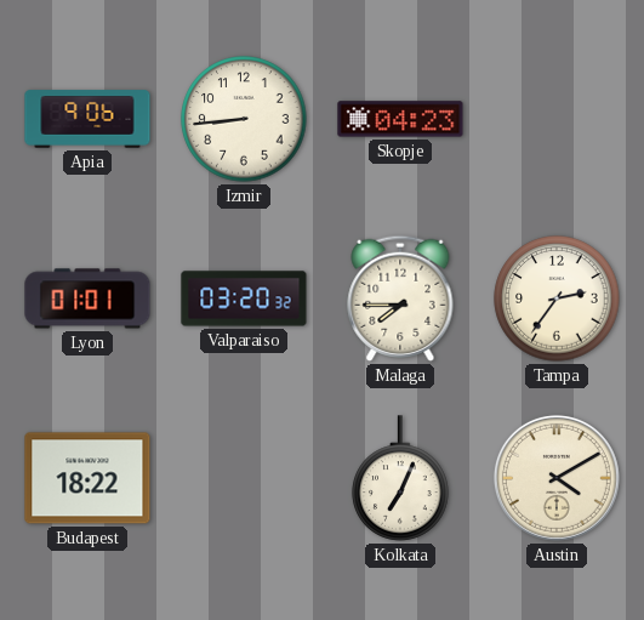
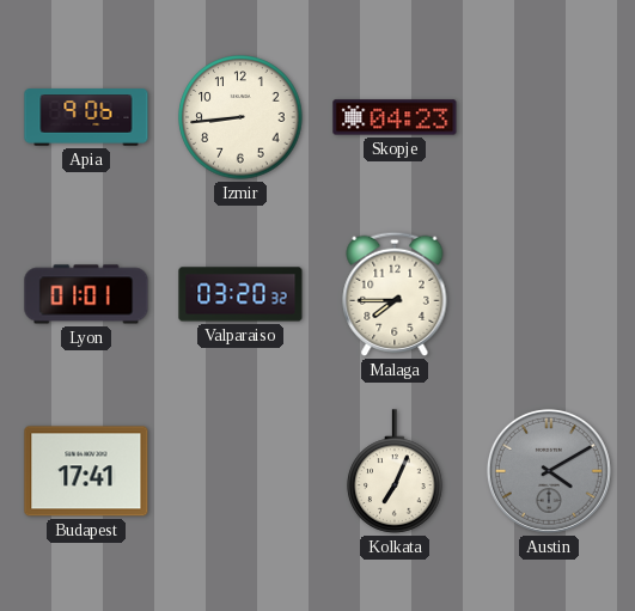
Tampa: 2:36 -> none (557, 298)
Budapest: 18:22 -> 17:41 (86, 471)
Austin dial: cream -> grey (549, 471)
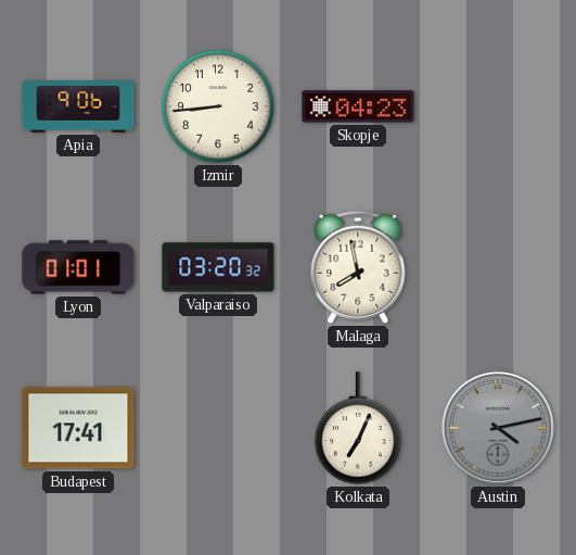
Malaga: 7:45 -> 7:58 (358, 267)
Austin: 4:10 -> 4:13 (498, 428)
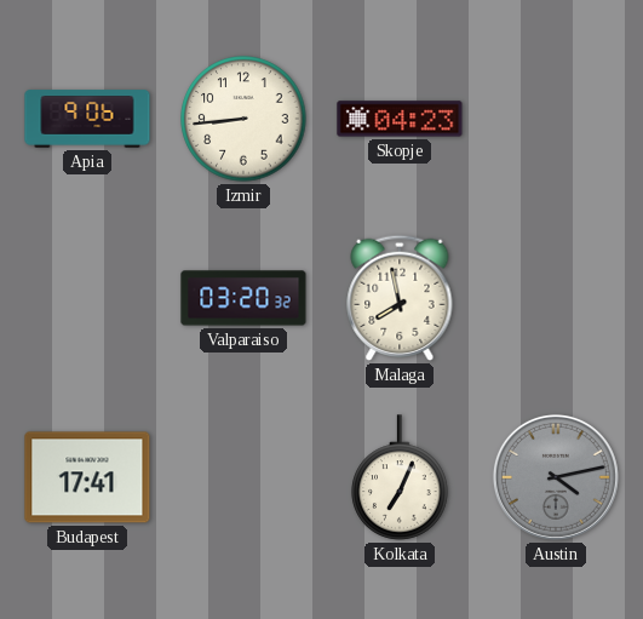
Lyon: 01:01 -> none (78, 267)
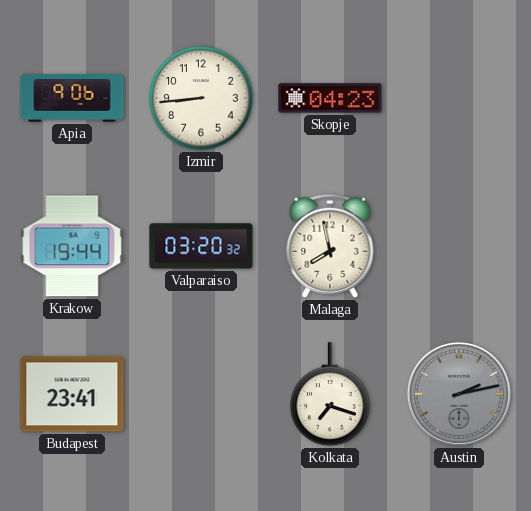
Krakow: none -> 19:44 (72, 246)
Budapest: 17:41 -> 23:41 (72, 394)
Kolkata: 7:04 -> 7:18 (330, 394)
Austin: 4:13 -> 2:13 (459, 394)
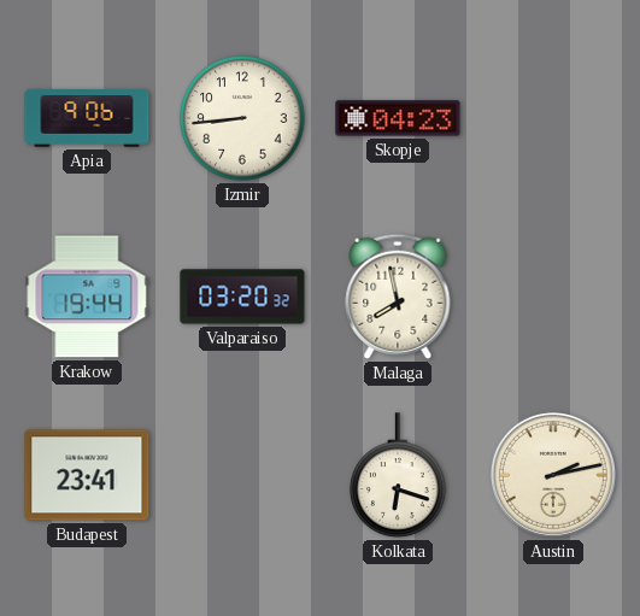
Kolkata: 7:18 -> 6:18 (398, 475)
Austin dial: grey -> cream (553, 475)
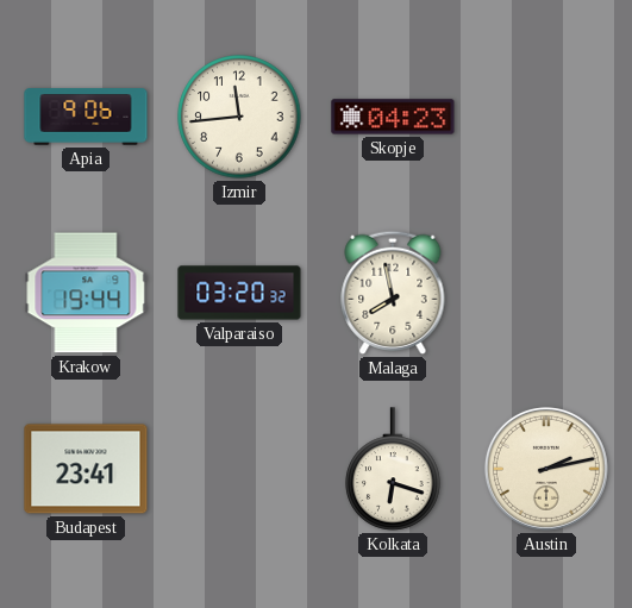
Izmir: 8:44 -> 11:44 (239, 117)
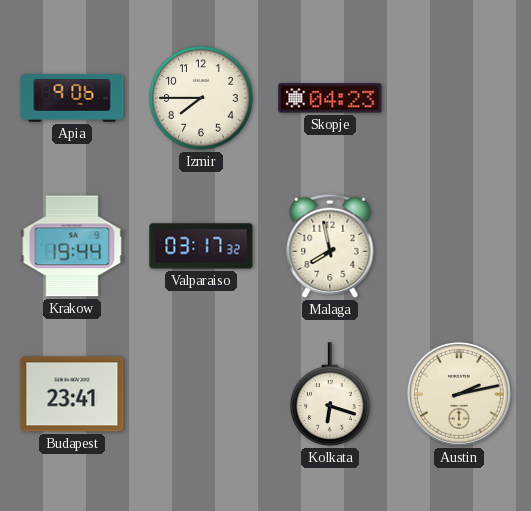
Izmir: 11:44 -> 7:45 (201, 98)
Valparaiso: 03:20 -> 03:17 (201, 246)
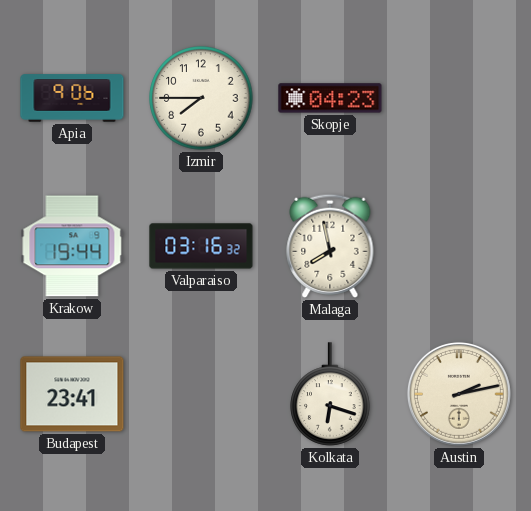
Valparaiso: 03:17 -> 03:16 (201, 246)
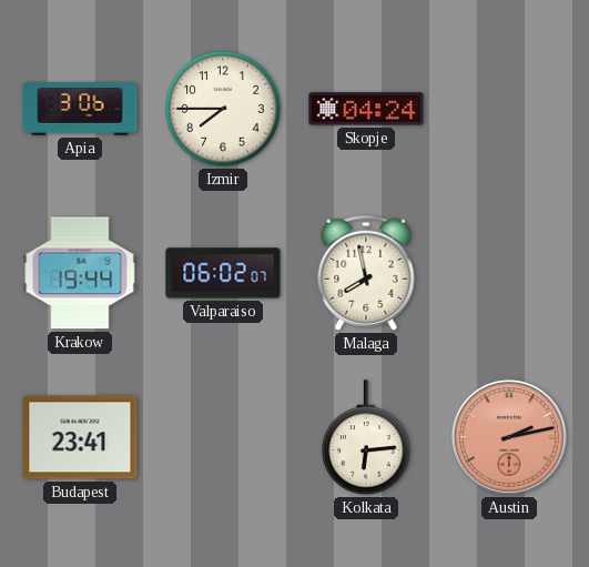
Apia: 9:06 -> 3:06 (80, 109)
Skopje: 04:23 -> 04:24 (366, 109)
Valparaiso: 03:16 -> 06:02 (223, 273)
Kolkata: 6:18 -> 6:14 (366, 437)
Austin dial: cream -> salmon (509, 437)
